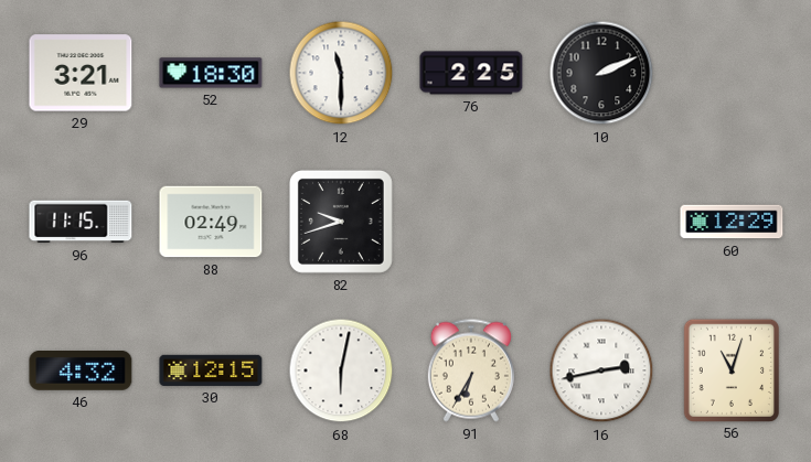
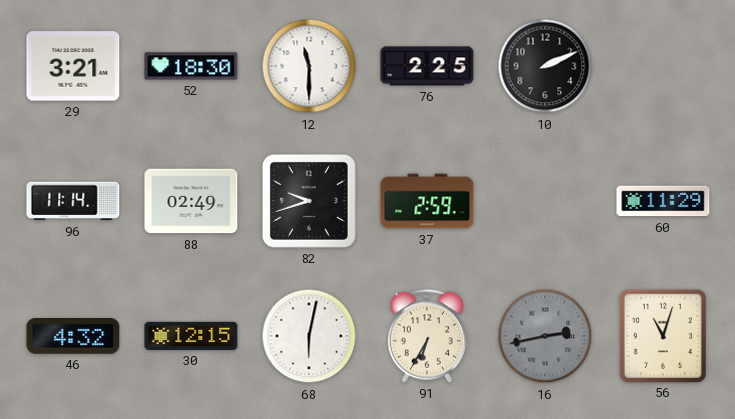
96: 11:15 -> 11:14 (73, 201)
37: none -> 2:59 (427, 201)
60: 12:29 -> 11:29 (663, 201)
16 dial: white -> grey (545, 336)
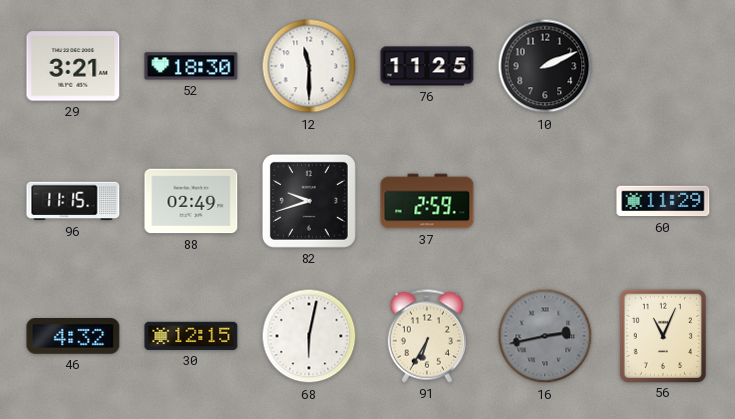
76: 2:25 -> 11:25 (427, 66)
96: 11:14 -> 11:15 (73, 201)
56: 11:03 -> 11:04 (662, 335)
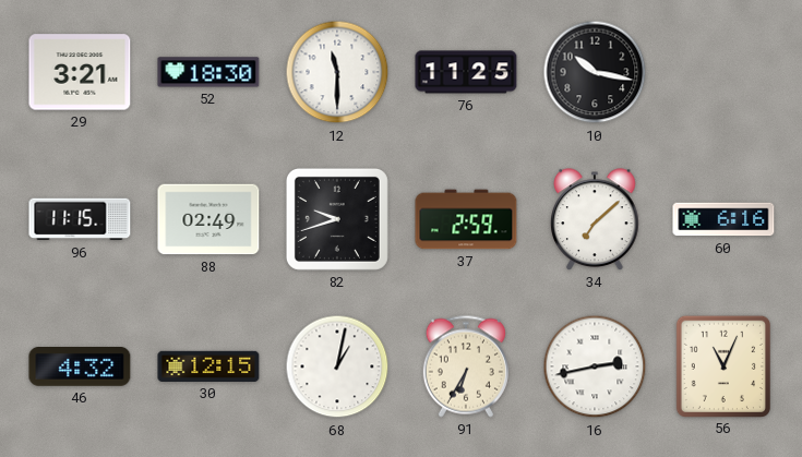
10: 2:11 -> 10:17 (595, 72)
34: none -> 7:08 (595, 219)
60: 11:29 -> 6:16 (723, 219)
68: 6:02 -> 1:02 (337, 366)
16 dial: grey -> white (595, 366)
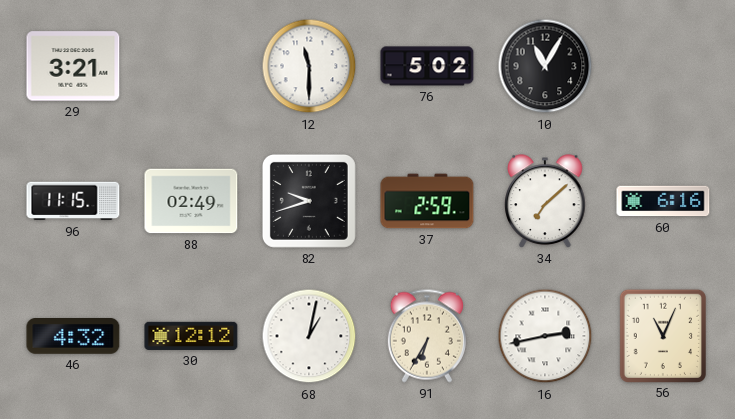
52: 18:30 -> none (208, 72)
76: 11:25 -> 5:02 (427, 66)
10: 10:17 -> 11:05 (545, 66)
30: 12:15 -> 12:12 (191, 336)
